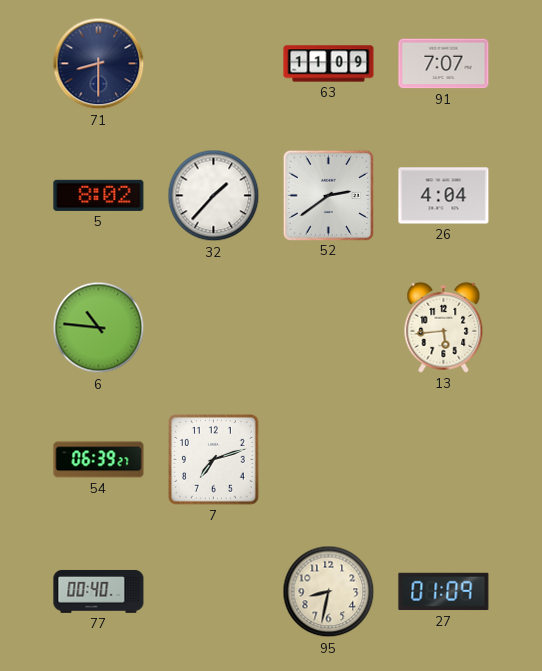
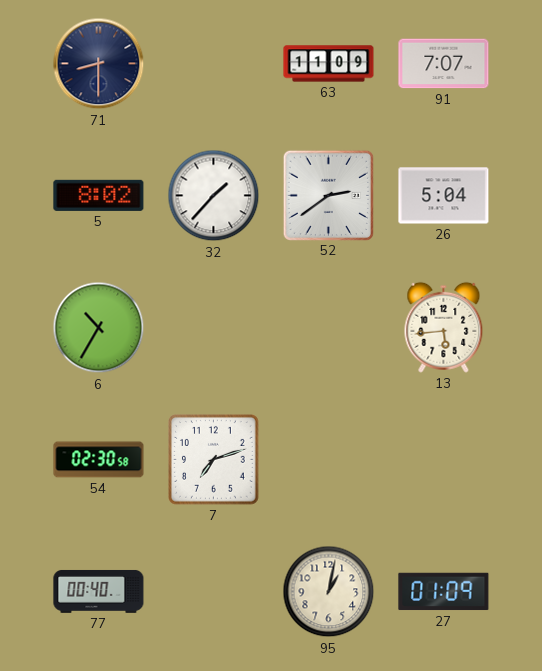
26: 4:04 -> 5:04 (444, 196)
6: 10:46 -> 10:35 (99, 328)
54: 06:39 -> 02:30 (99, 460)
95: 8:32 -> 1:02 (329, 592)
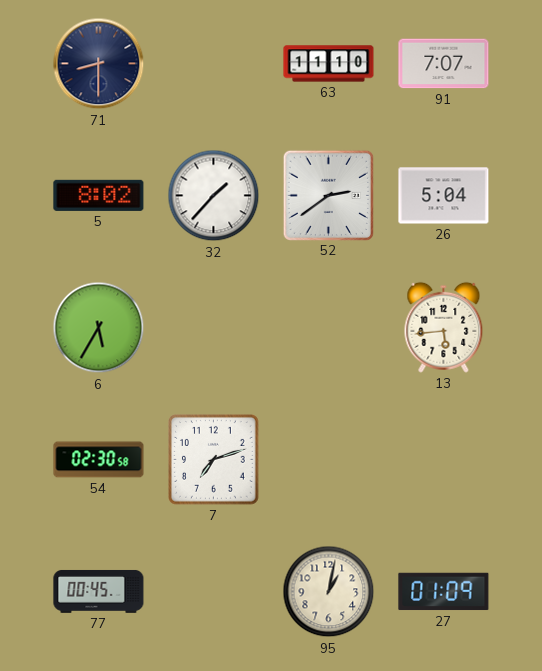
63: 11:09 -> 11:10 (329, 64)
6: 10:35 -> 5:35 (99, 328)
77: 00:40 -> 00:45 (99, 591)
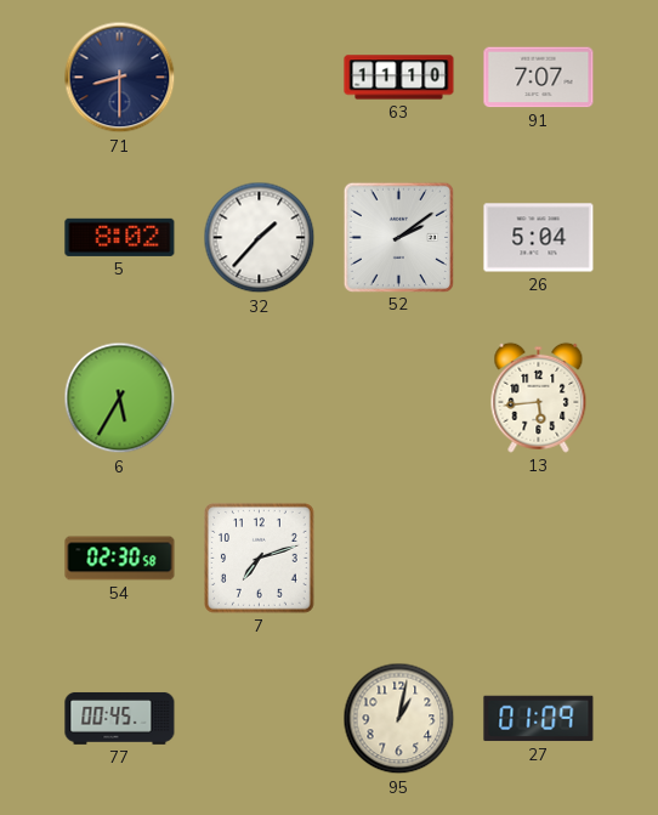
52: 2:39 -> 2:09 (398, 237)
